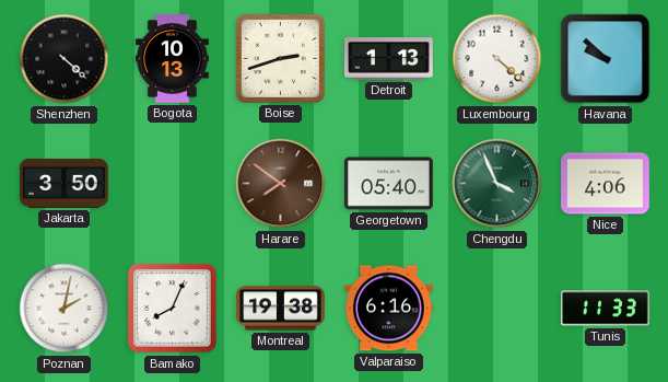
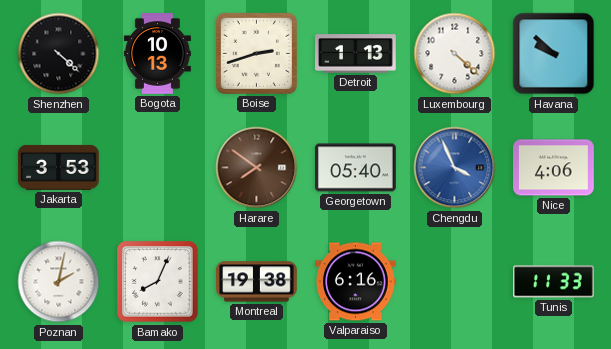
Jakarta: 3:50 -> 3:53 (59, 167)
Chengdu dial: green -> blue (455, 168)
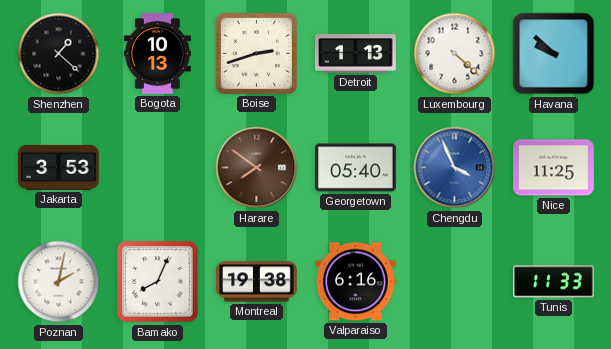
Shenzhen: 4:22 -> 1:22 (59, 54)
Nice: 4:06 -> 11:25 (554, 168)
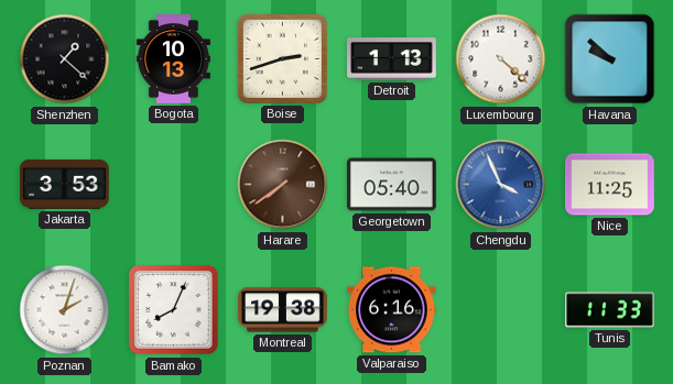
Harare: 7:51 -> 7:39 (283, 185)
Poznan: 2:02 -> 2:03 (65, 310)
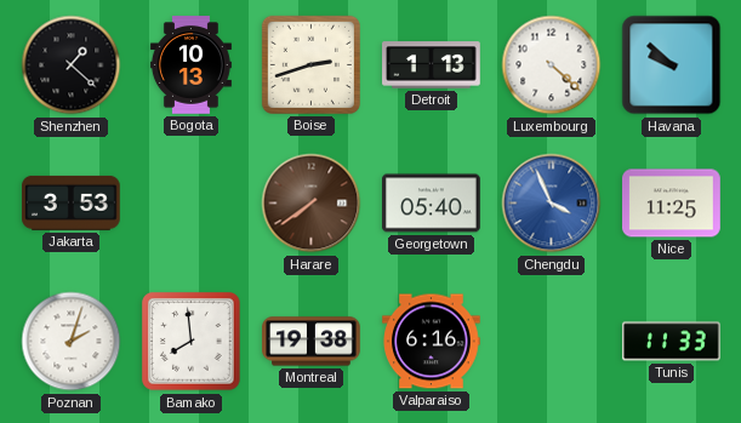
Bamako: 8:04 -> 7:59 (192, 342)
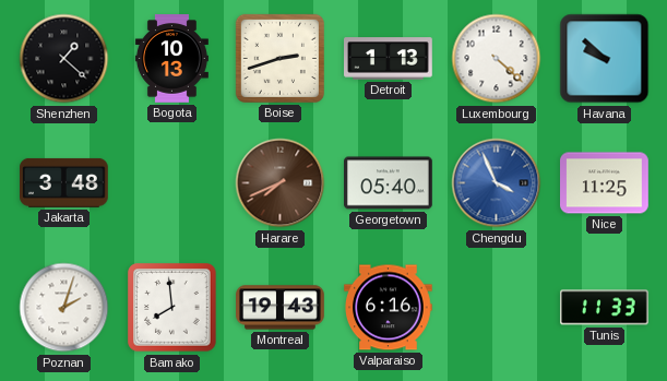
Jakarta: 3:53 -> 3:48 (64, 182)
Harare: 7:39 -> 7:41 (281, 183)
Montreal: 19:38 -> 19:43 (281, 308)
